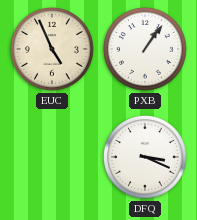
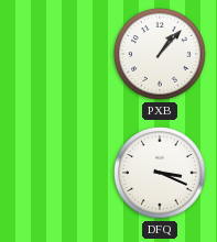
EUC: 4:56 -> none (52, 49)
PXB: 1:06 -> 1:07 (160, 54)
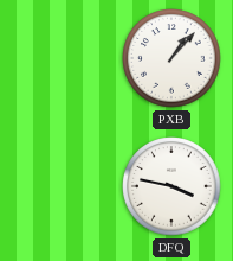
DFQ: 3:19 -> 3:47 (171, 186)
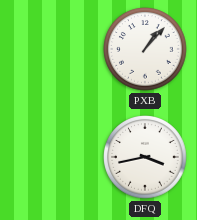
DFQ: 3:47 -> 3:43 (145, 157)
